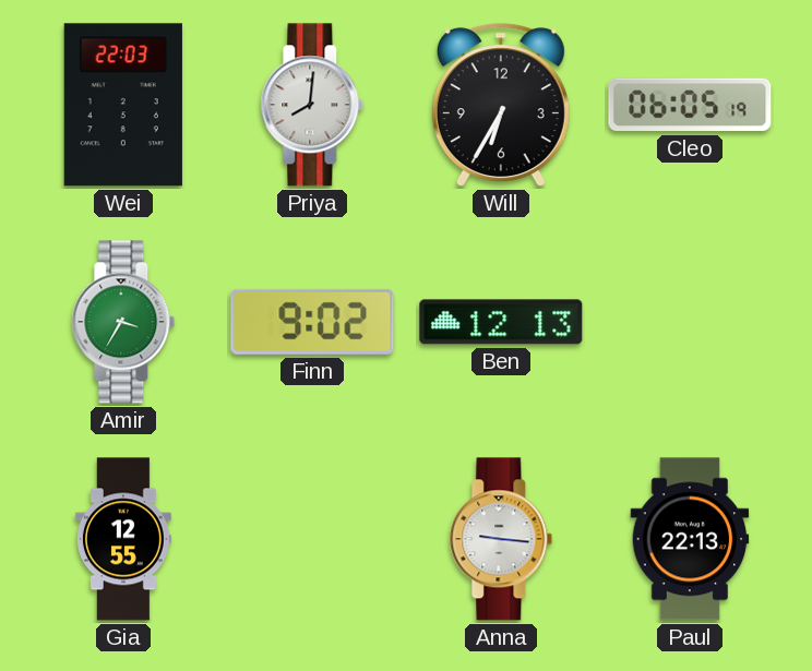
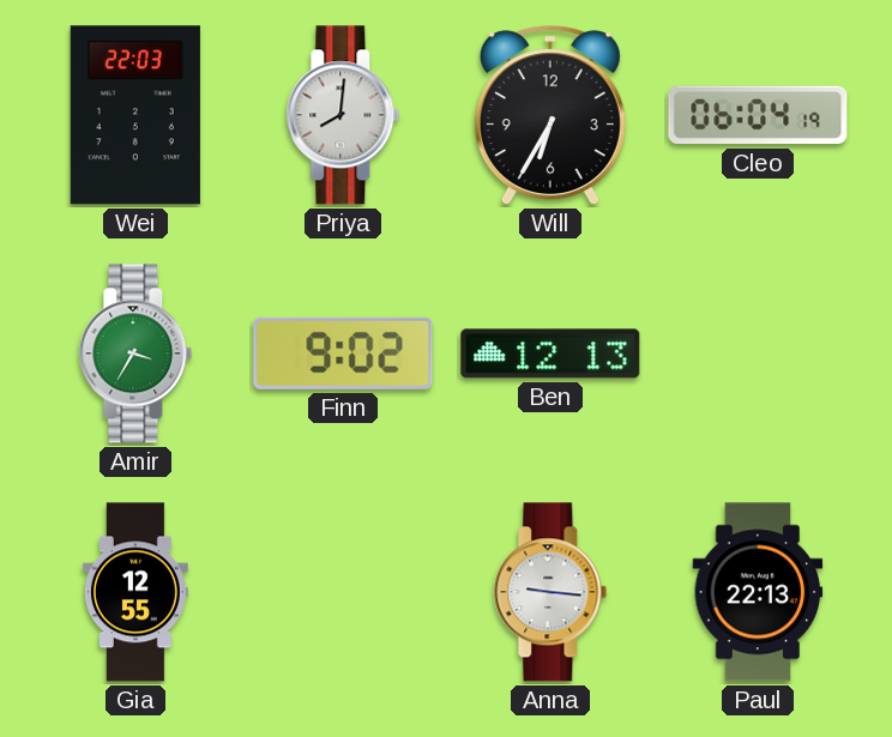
Cleo: 06:05 -> 06:04 (758, 115)
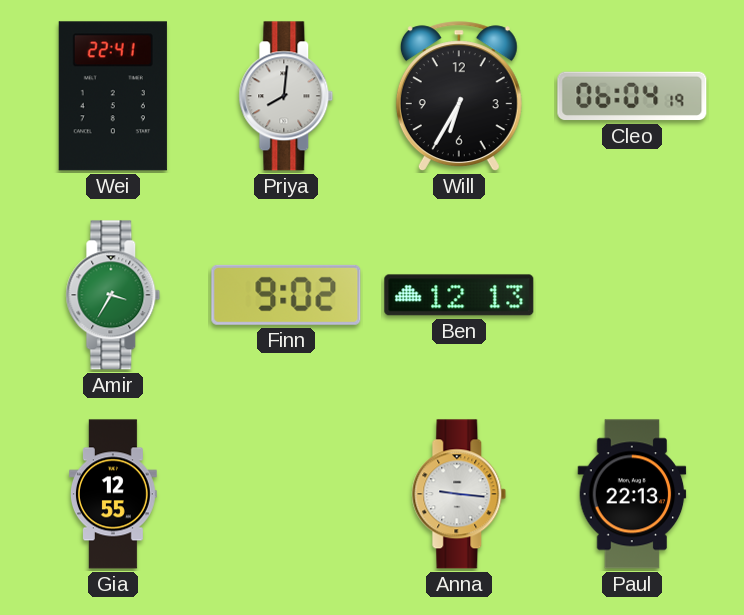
Wei: 22:03 -> 22:41 (113, 96)
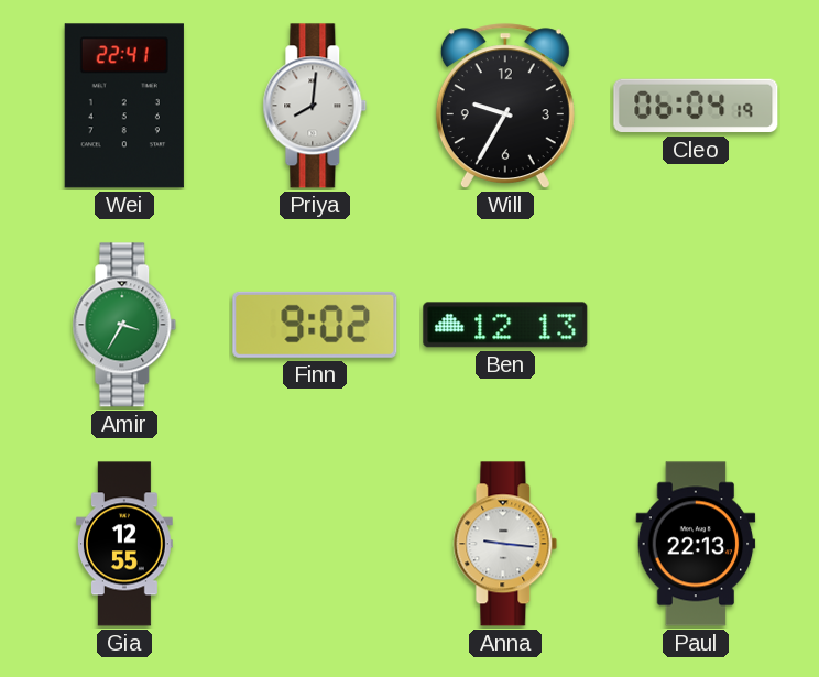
Will: 6:35 -> 9:35 (505, 106)
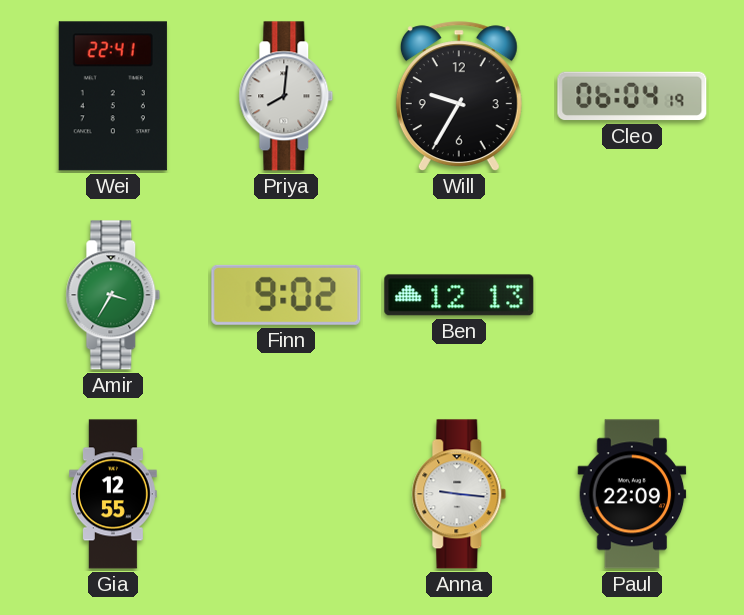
Paul: 22:13 -> 22:09 (632, 494)
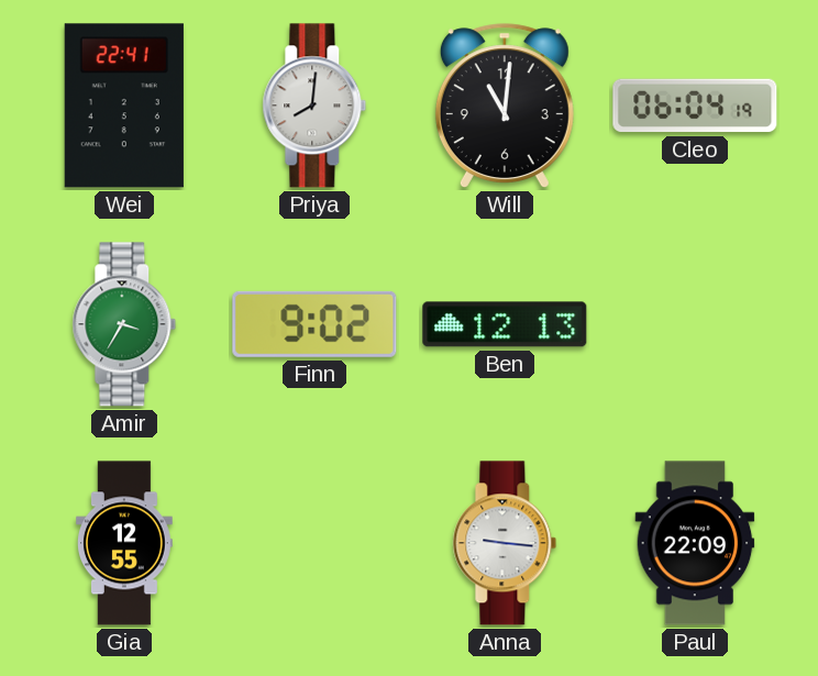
Will: 9:35 -> 11:01 (505, 106)
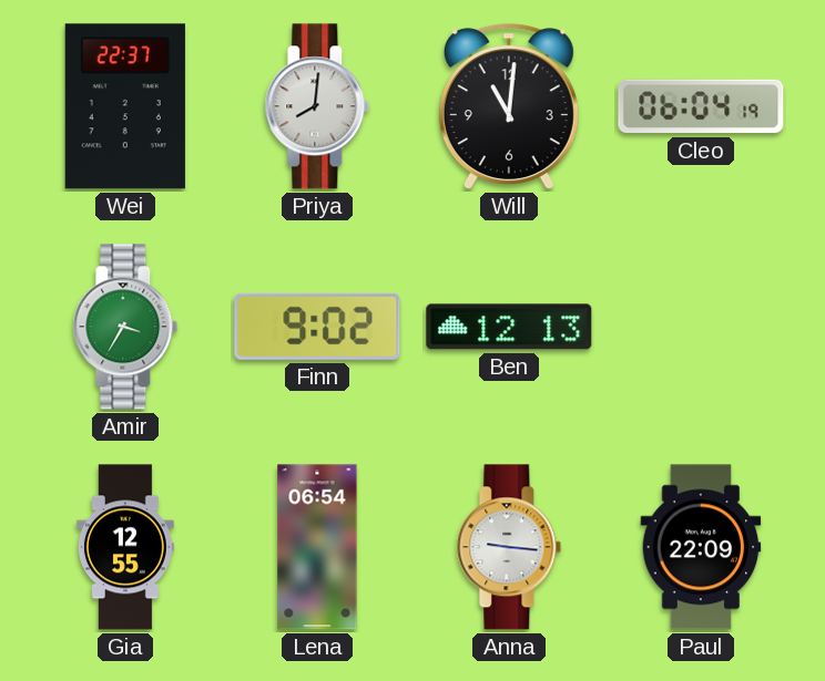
Wei: 22:41 -> 22:37 (125, 106)
Lena: none -> 06:54 (317, 547)
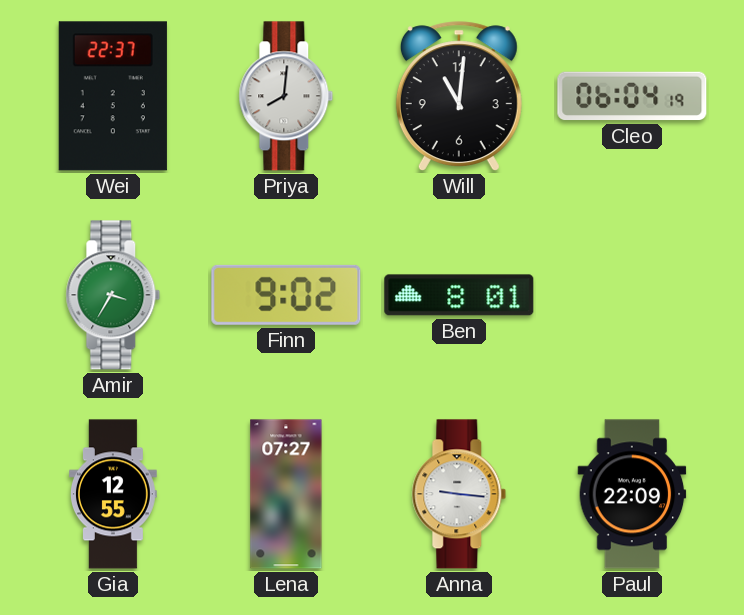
Ben: 12:13 -> 8:01 (459, 295)
Lena: 06:54 -> 07:27 (286, 494)
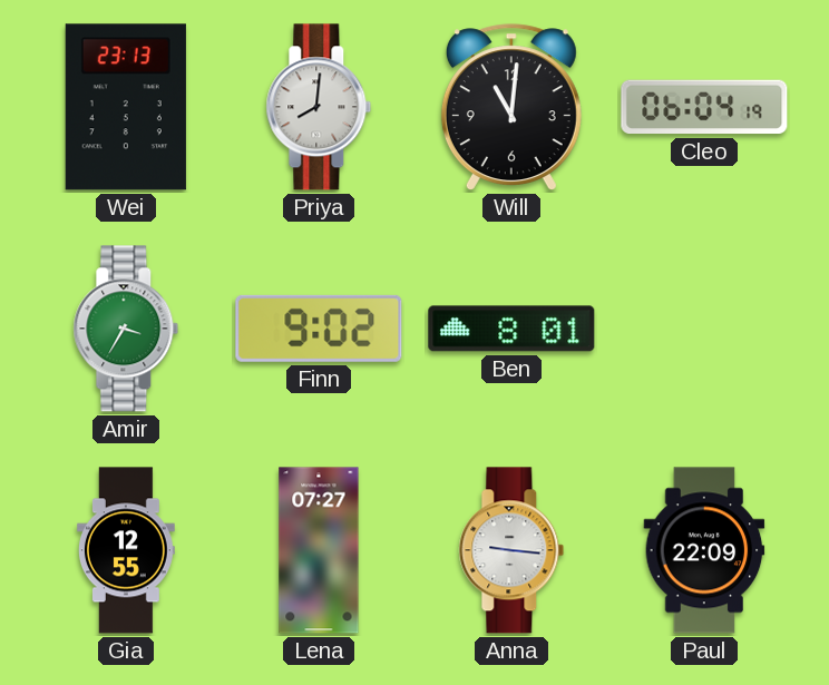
Wei: 22:37 -> 23:13 (126, 107)
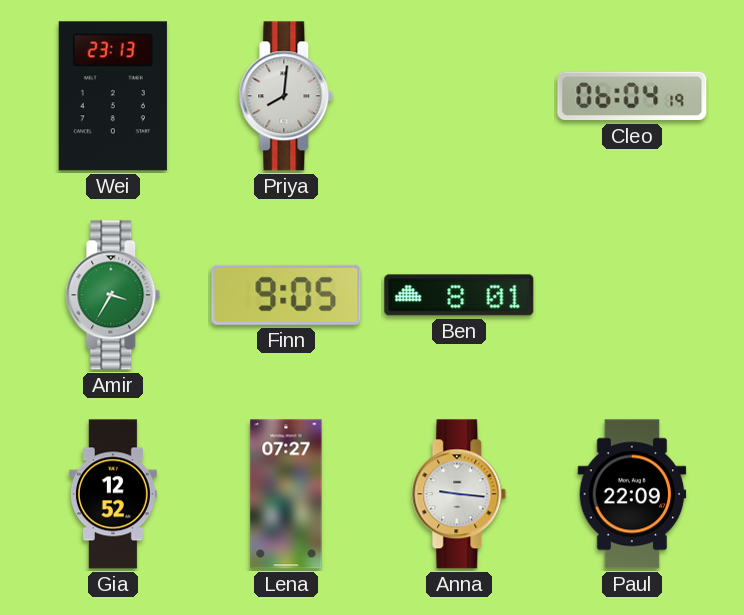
Will: 11:01 -> none (511, 107)
Finn: 9:02 -> 9:05 (286, 295)
Gia: 12:55 -> 12:52 (113, 494)
